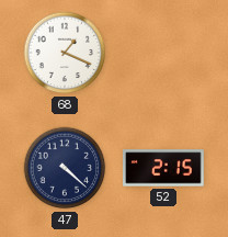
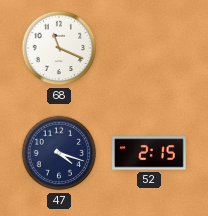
68: 1:19 -> 11:19 (59, 48)
47: 4:22 -> 4:18 (59, 153)
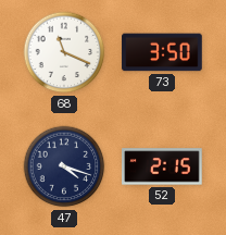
73: none -> 3:50 (162, 52)
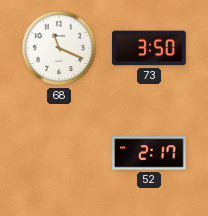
47: 4:18 -> none (64, 166)
52: 2:15 -> 2:17 (149, 153)
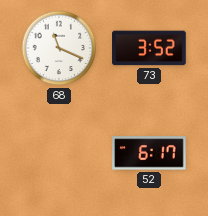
73: 3:50 -> 3:52 (149, 48)
52: 2:17 -> 6:17 (149, 153)
